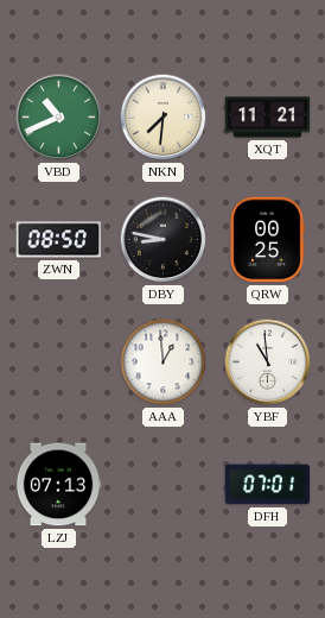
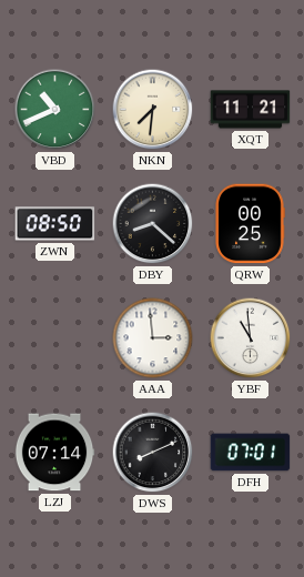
DBY: 8:47 -> 8:22 (153, 224)
AAA: 12:59 -> 2:59 (153, 338)
LZJ: 07:13 -> 07:14 (54, 453)
DWS: none -> 8:11 (153, 453)
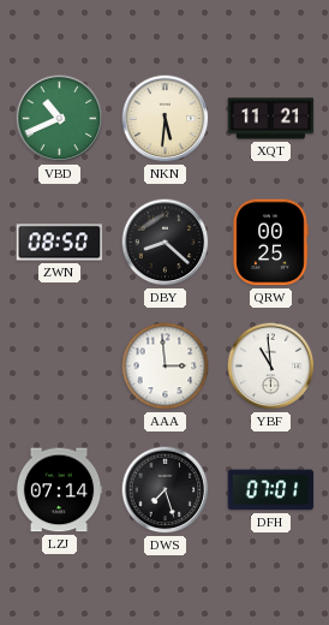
NKN: 7:31 -> 5:31 (166, 119)
DWS: 8:11 -> 7:27 (166, 490)
